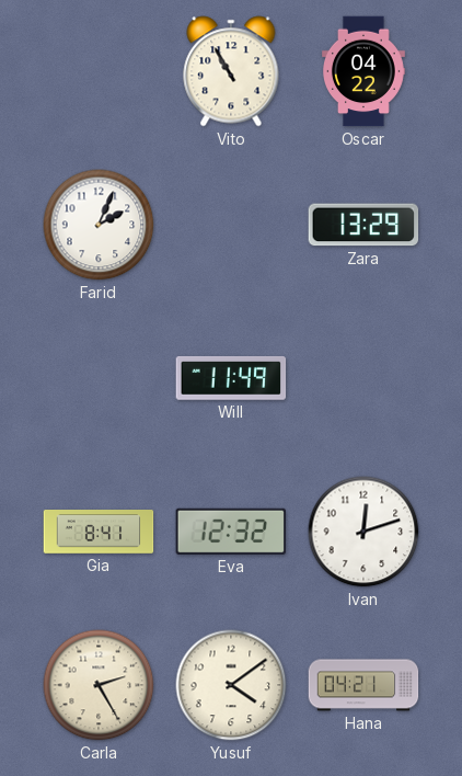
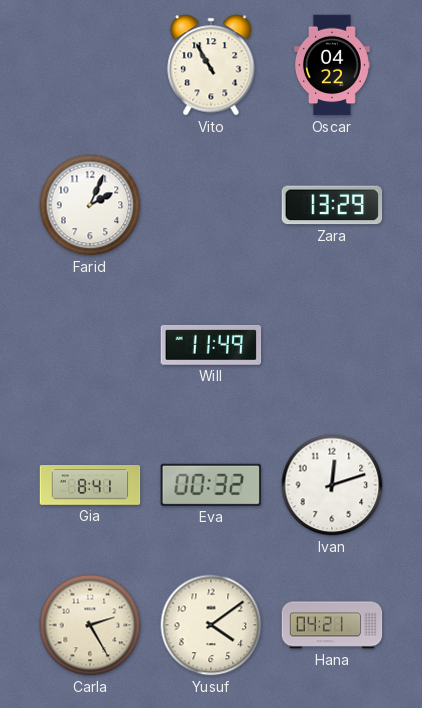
Eva: 12:32 -> 00:32 (210, 485)
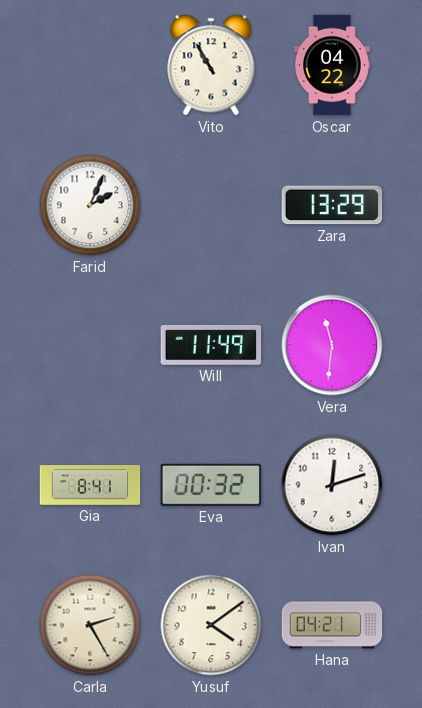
Vera: none -> 11:31 (332, 345)
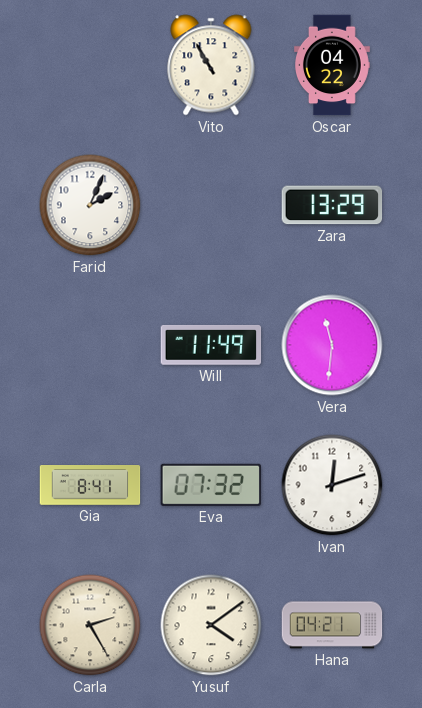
Eva: 00:32 -> 07:32 (210, 485)
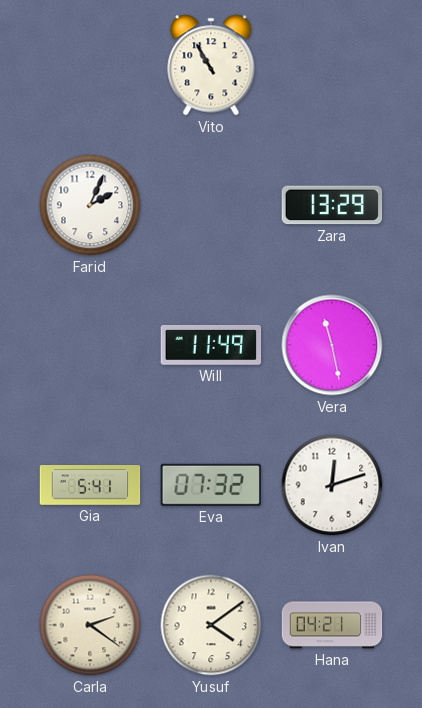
Oscar: 04:22 -> none (333, 65)
Vera: 11:31 -> 11:28 (332, 345)
Gia: 8:41 -> 5:41 (90, 485)
Carla: 2:25 -> 2:21 (90, 625)
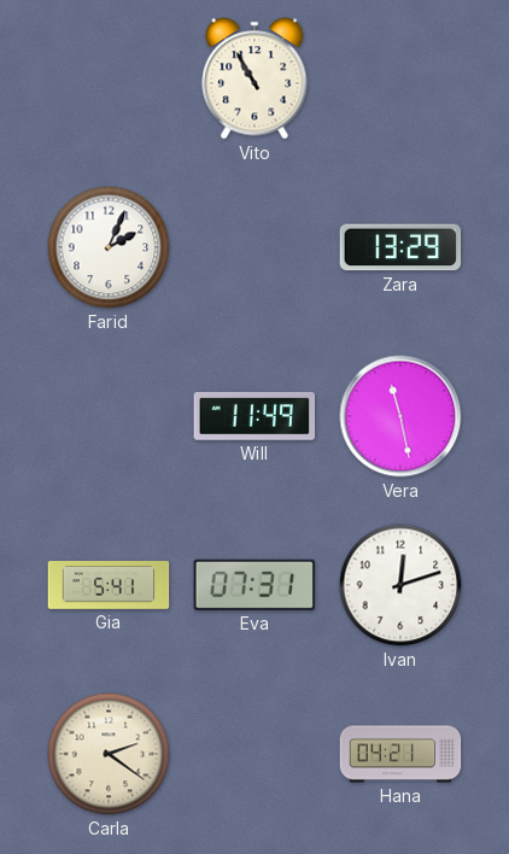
Eva: 07:32 -> 07:31 (253, 585)
Yusuf: 4:09 -> none (211, 625)
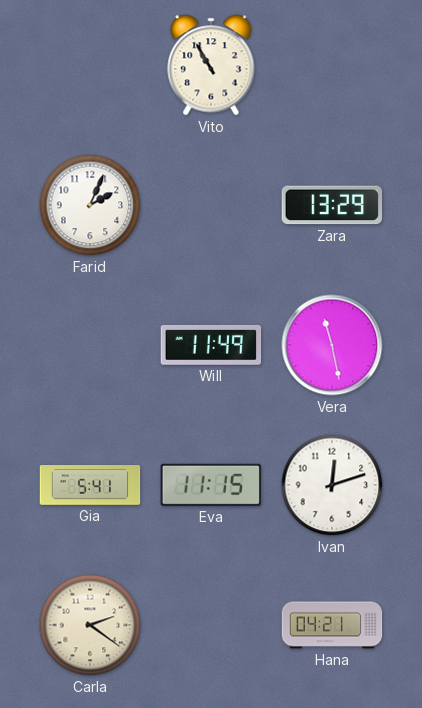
Eva: 07:31 -> 11:15 (210, 485)
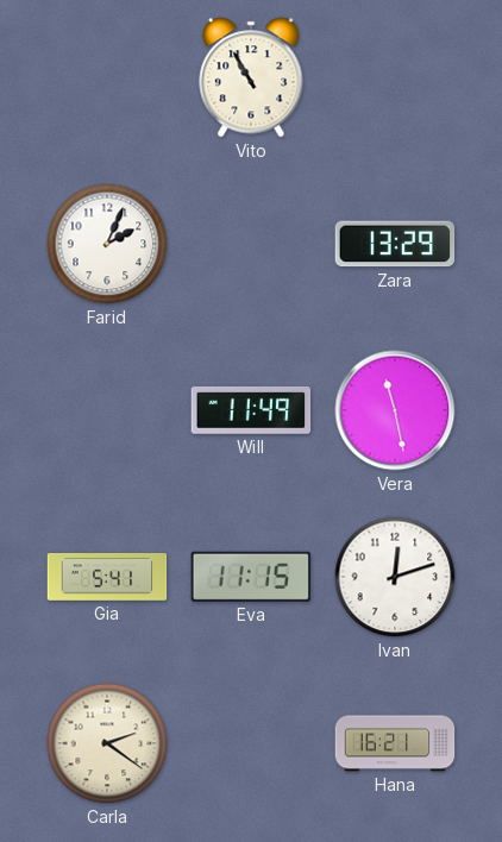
Hana: 04:21 -> 16:21 (395, 743)
